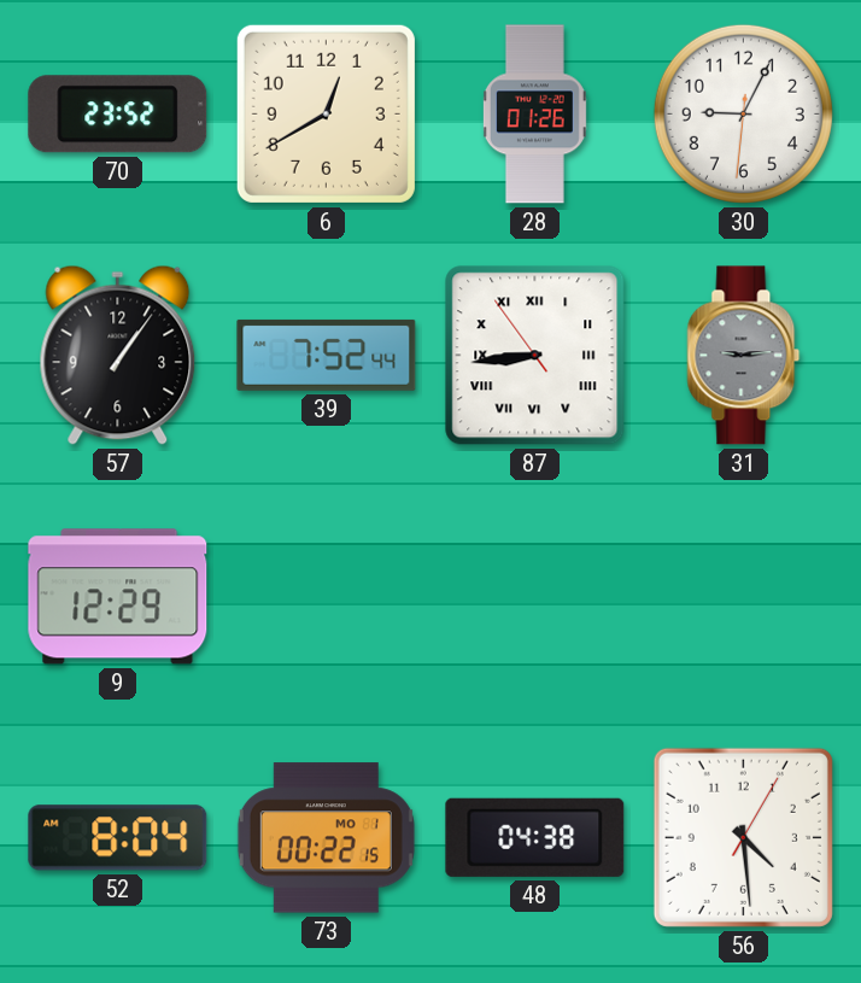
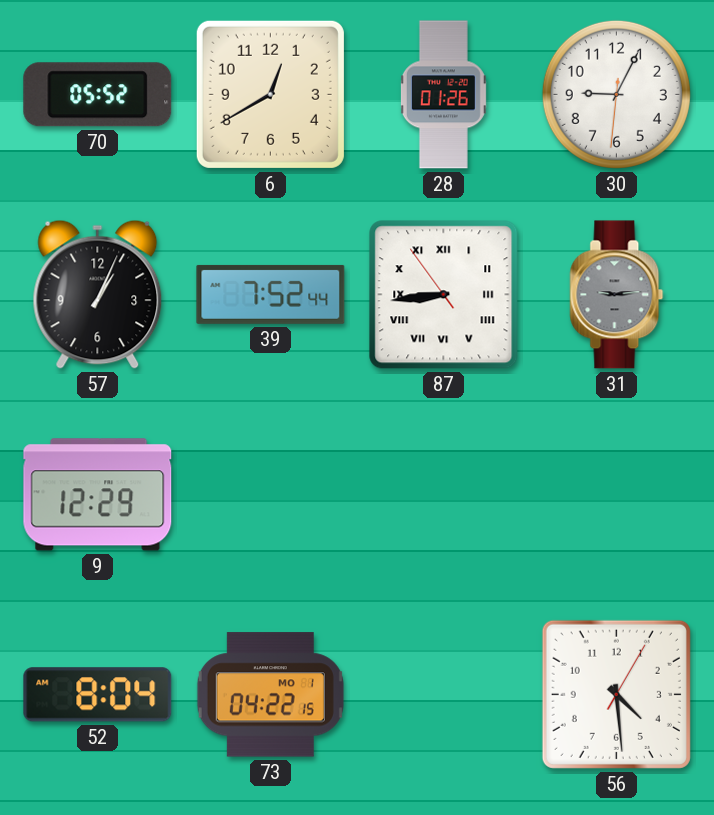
70: 23:52 -> 05:52 (98, 95)
57: 1:06 -> 1:04 (98, 294)
73: 00:22 -> 04:22 (270, 695)
48: 04:38 -> none (535, 837)
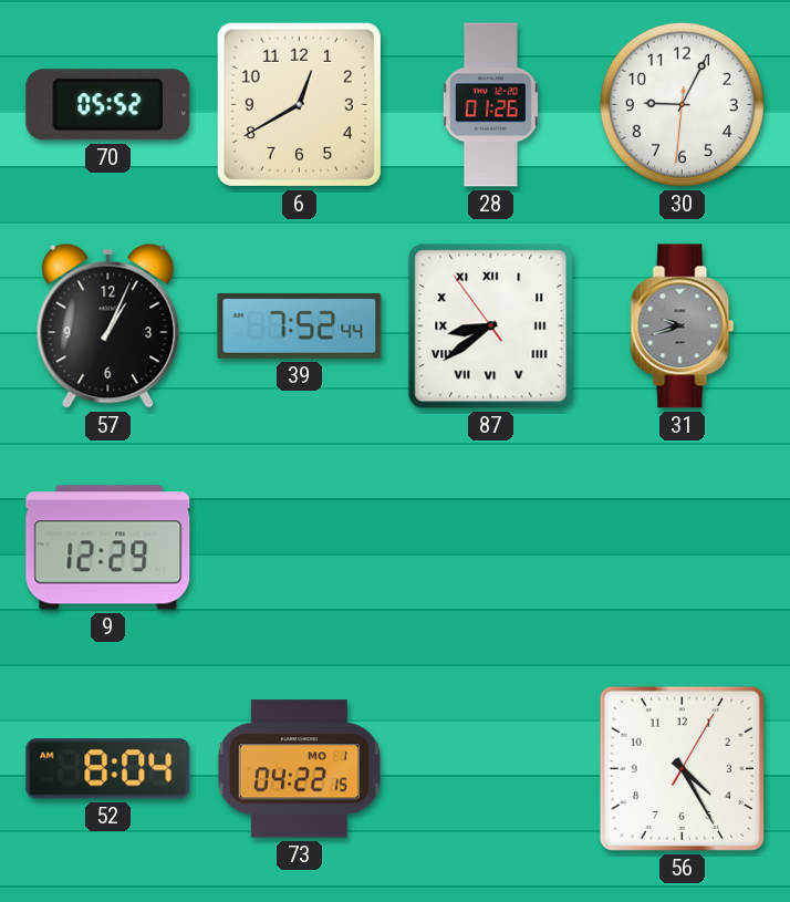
87: 8:43 -> 8:38 (491, 326)
31: 9:14 -> 9:42 (683, 326)
56: 4:29 -> 4:25 (682, 768)
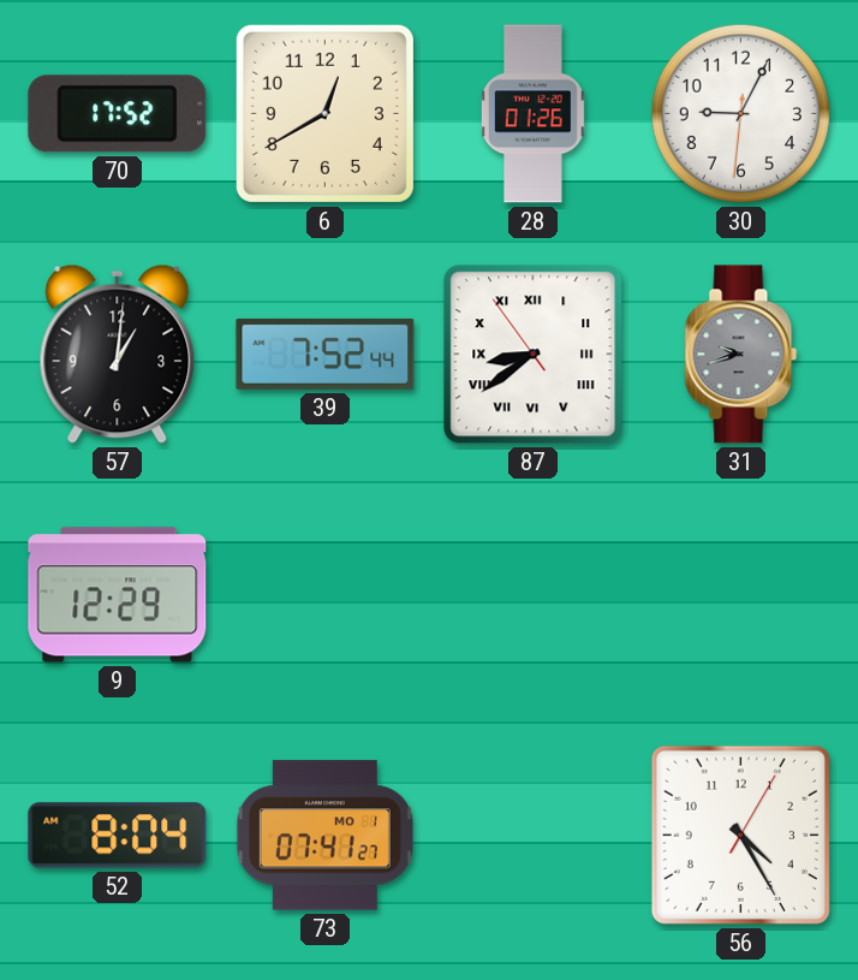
70: 05:52 -> 17:52 (118, 114)
57: 1:04 -> 1:01 (118, 354)
73: 04:22 -> 07:41 (324, 836)
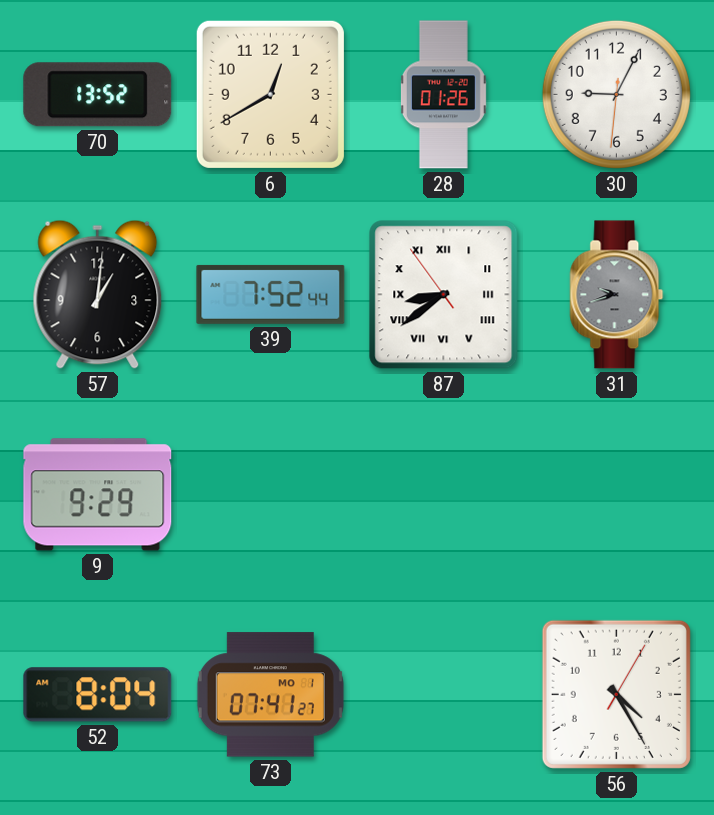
70: 17:52 -> 13:52 (98, 95)
9: 12:29 -> 9:29 (98, 495)
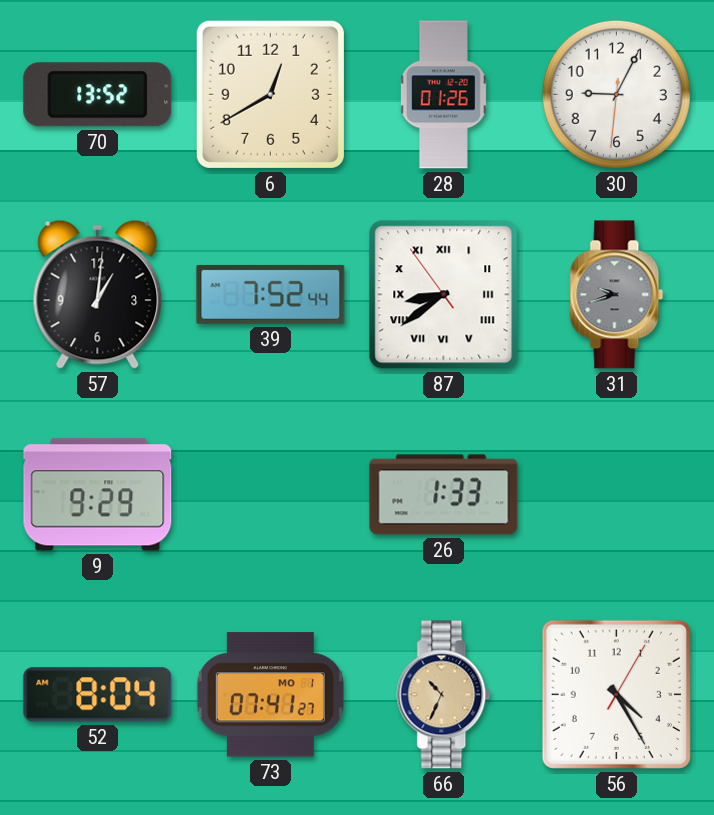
26: none -> 1:33 (444, 495)
66: none -> 10:34 (444, 695)
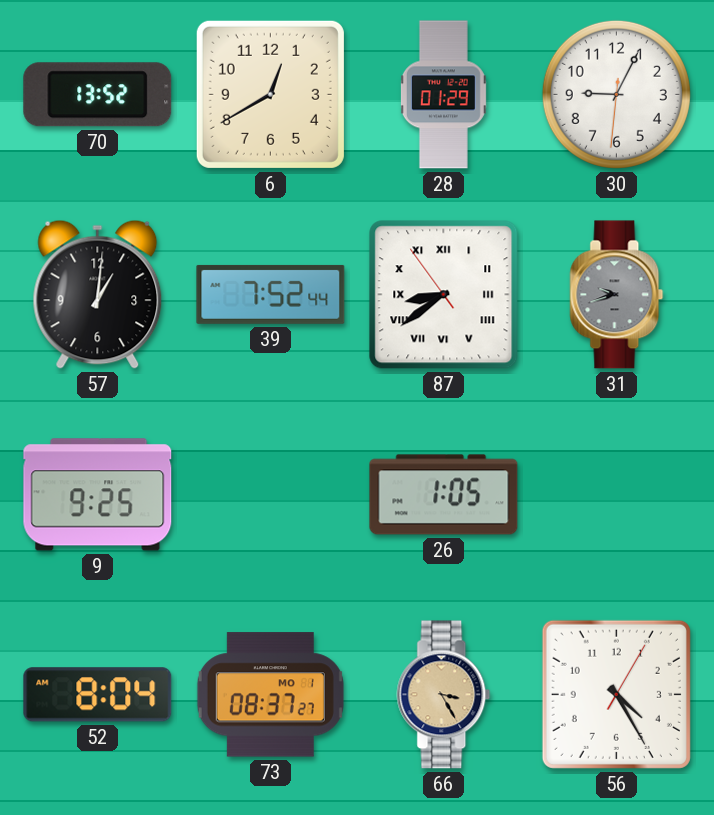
28: 01:26 -> 01:29 (443, 95)
9: 9:29 -> 9:25 (98, 495)
26: 1:33 -> 1:05 (444, 495)
73: 07:41 -> 08:37 (270, 695)
66: 10:34 -> 3:25 (444, 695)
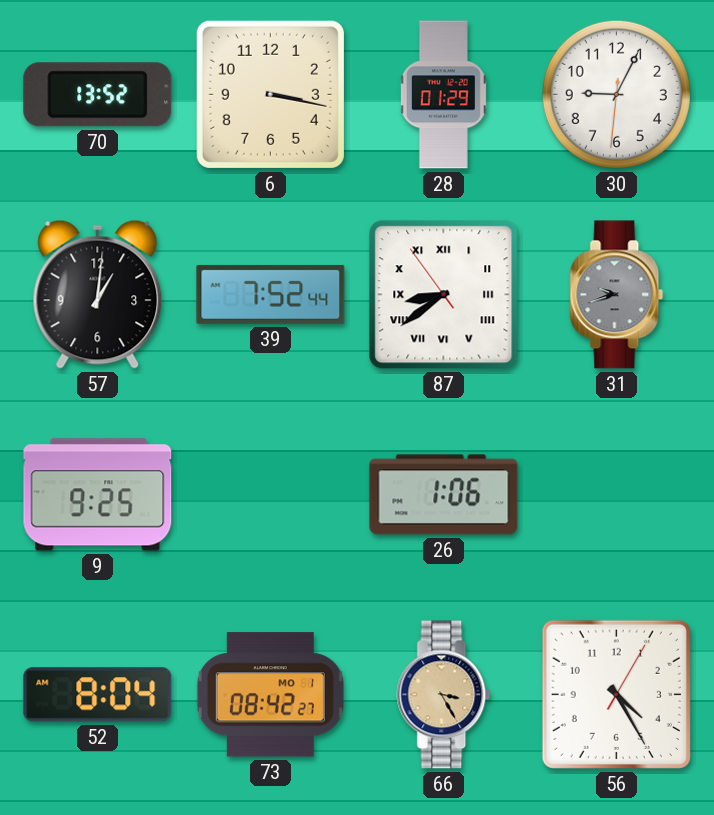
6: 12:40 -> 3:17 (270, 94)
26: 1:05 -> 1:06 (444, 495)
73: 08:37 -> 08:42 (270, 695)
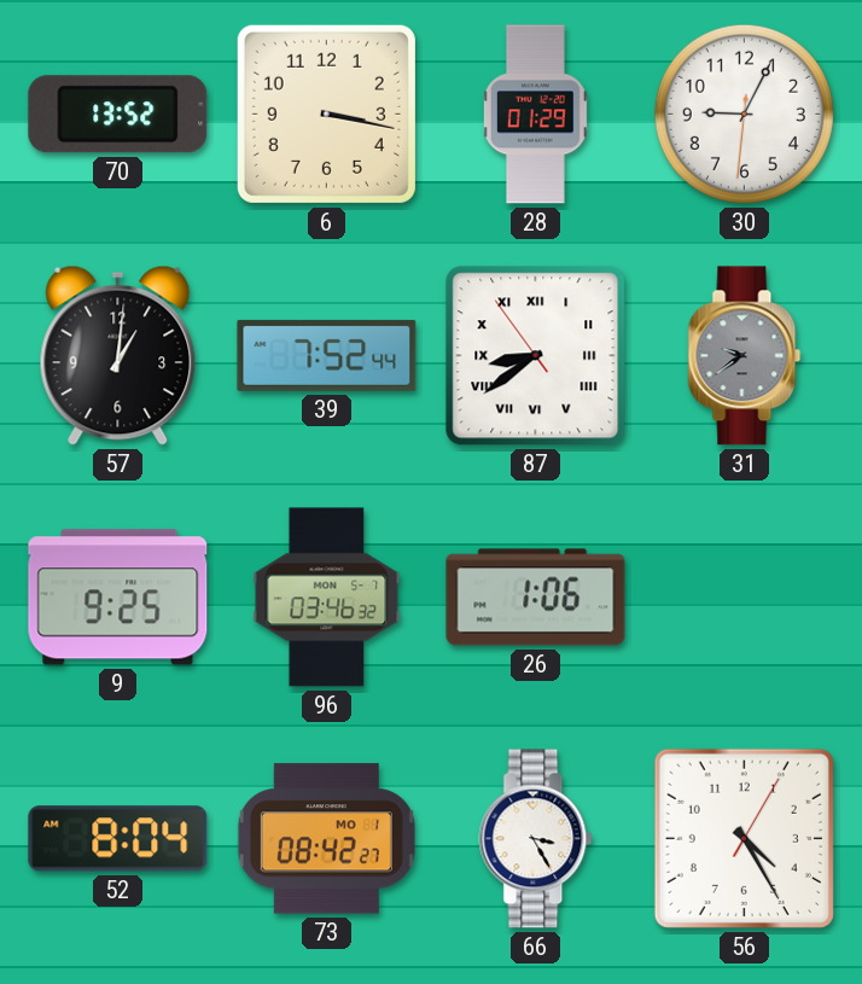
31: 9:42 -> 9:39 (745, 356)
96: none -> 03:46 (327, 598)
66 dial: champagne -> white (536, 839)
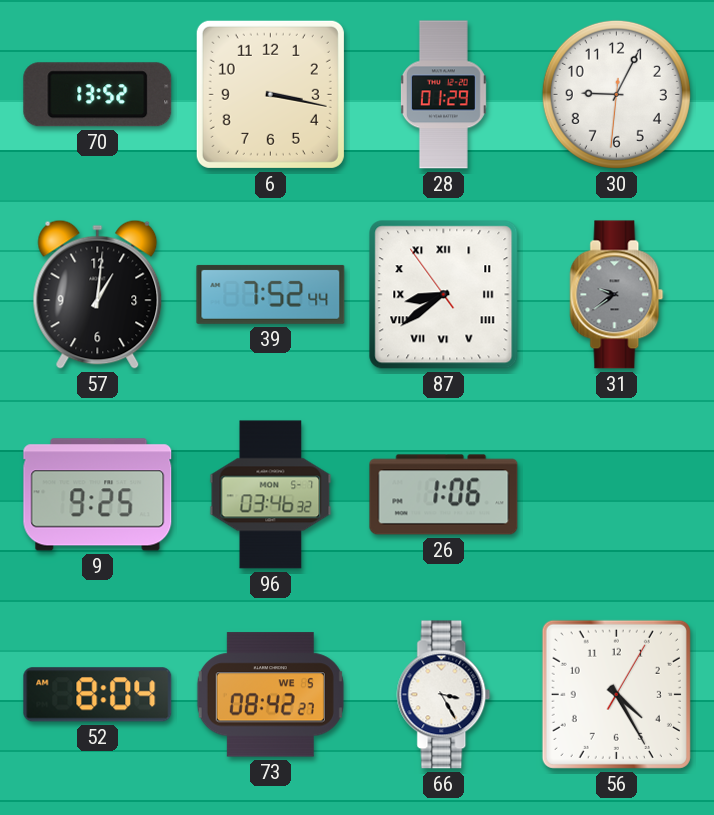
73 date: MO 1 -> WE 5 (270, 695)
